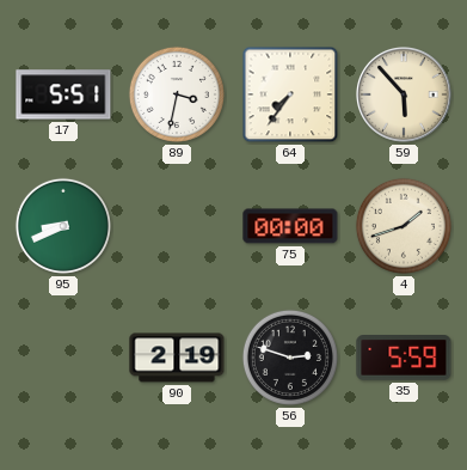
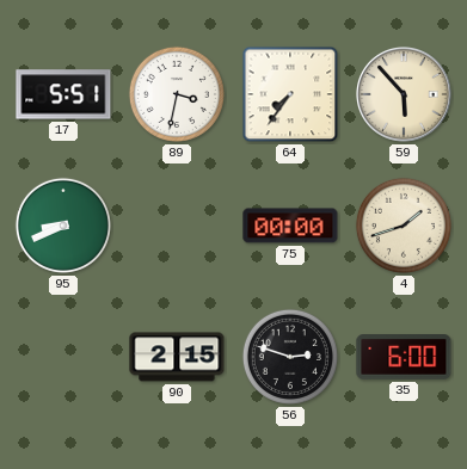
90: 2:19 -> 2:15 (177, 357)
35: 5:59 -> 6:00 (404, 358)
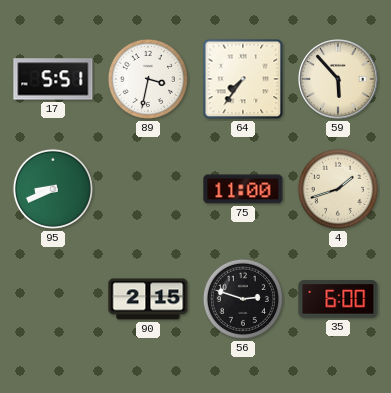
75: 00:00 -> 11:00 (243, 189)
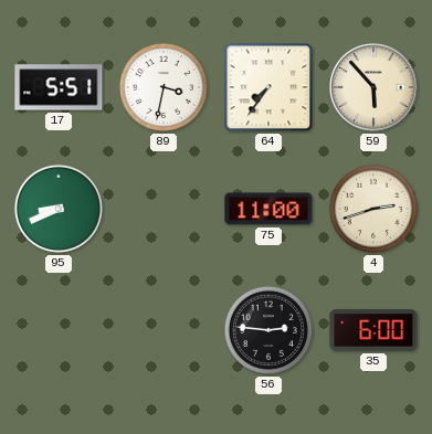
4: 1:42 -> 2:42 (373, 209)
90: 2:15 -> none (148, 299)
56: 2:48 -> 2:46 (268, 330)
